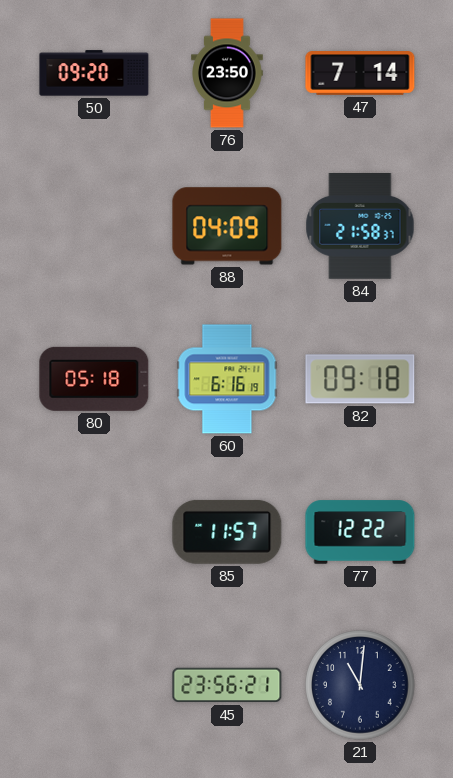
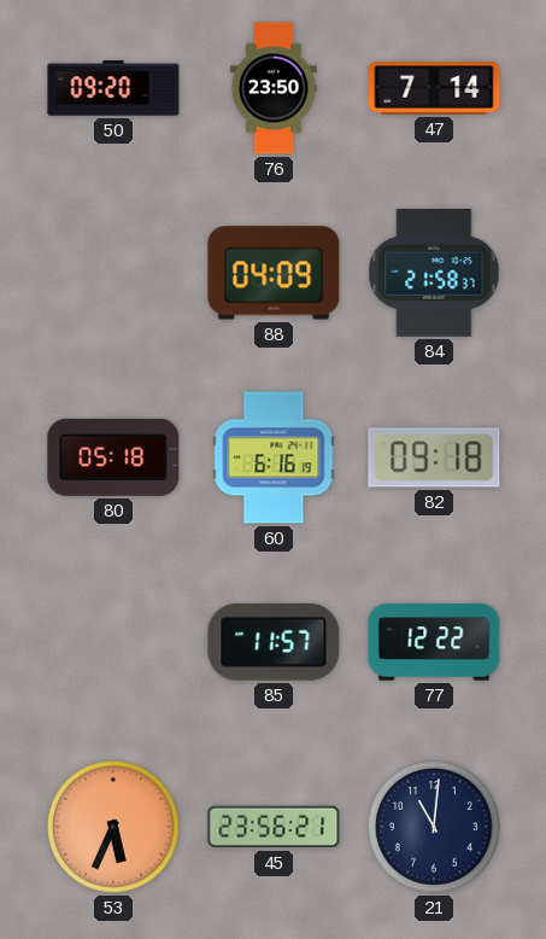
53: none -> 5:34 (113, 827)
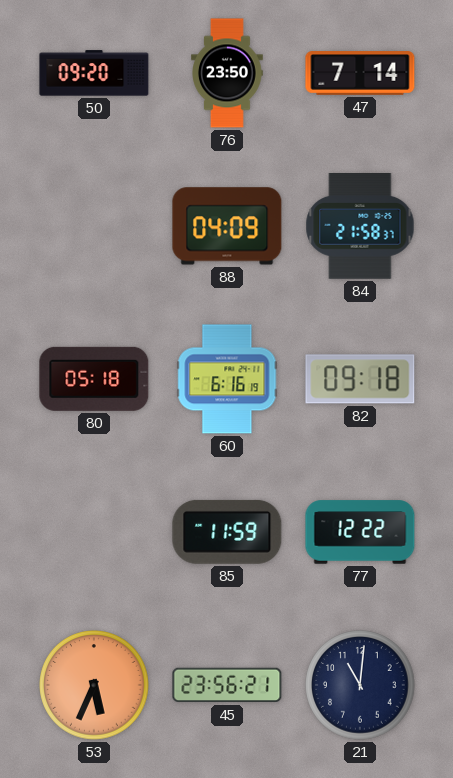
85: 11:57 -> 11:59 (227, 532)
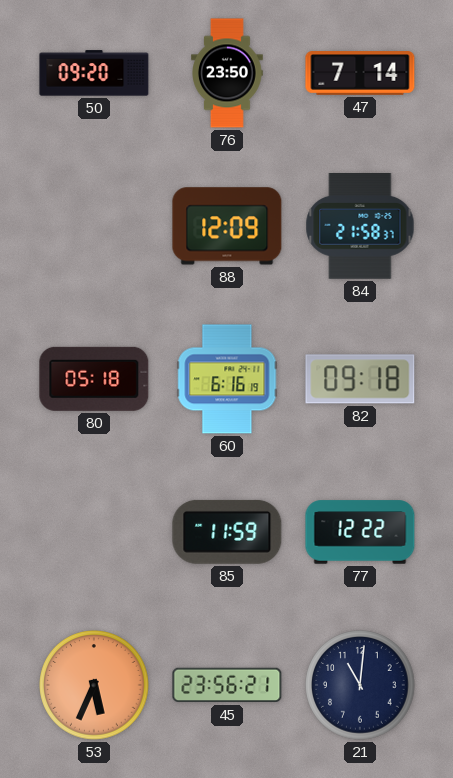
88: 04:09 -> 12:09 (227, 226)
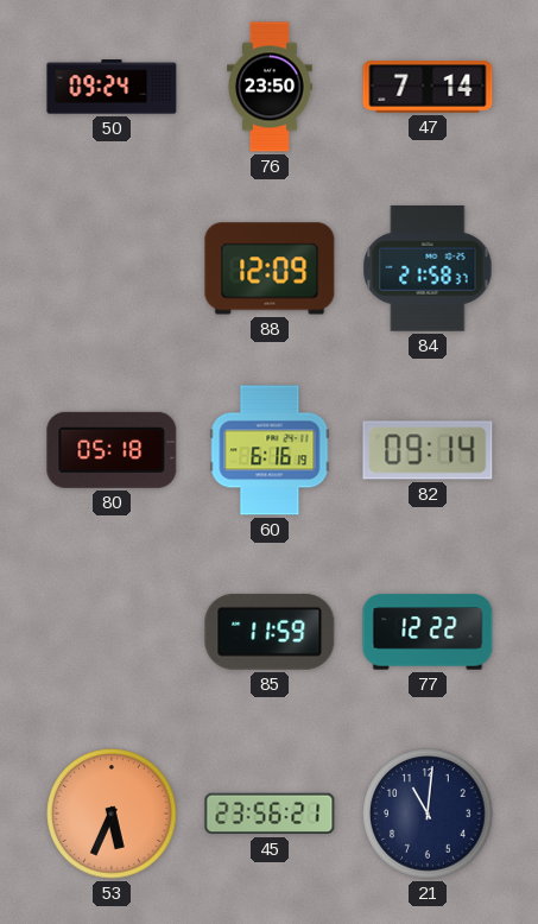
50: 09:20 -> 09:24 (112, 87)
82: 09:18 -> 09:14 (428, 450)
